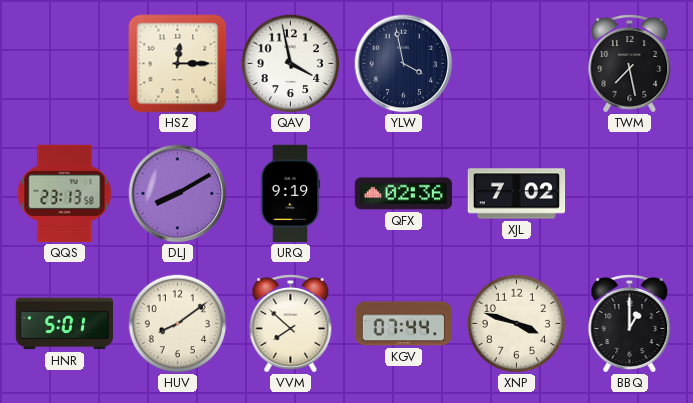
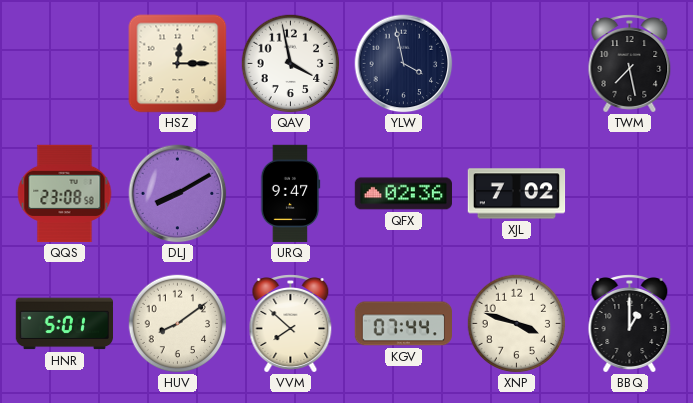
QQS: 23:13 -> 23:08 (65, 194)
URQ: 9:19 -> 9:47 (290, 194)
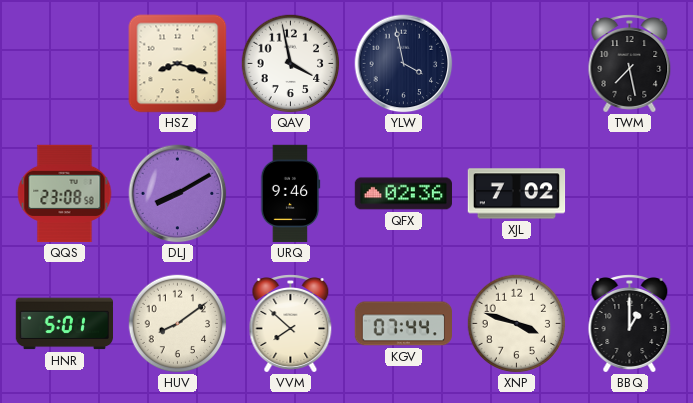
HSZ: 12:15 -> 8:18 (178, 64)
URQ: 9:47 -> 9:46 (290, 194)
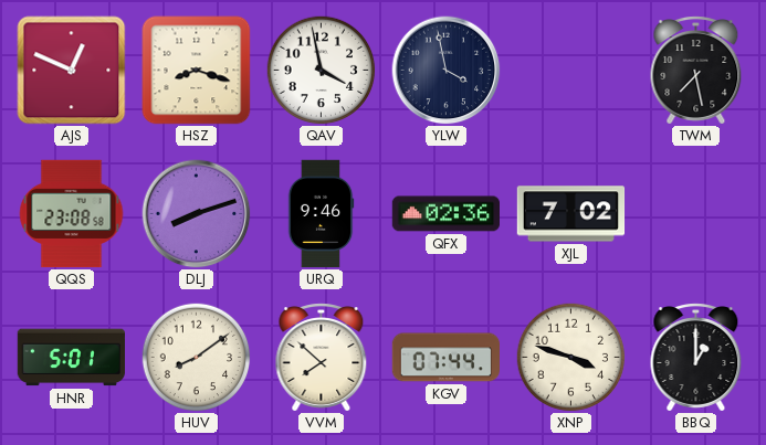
AJS: none -> 12:49 (72, 71)
DLJ: 8:10 -> 8:12 (197, 214)
